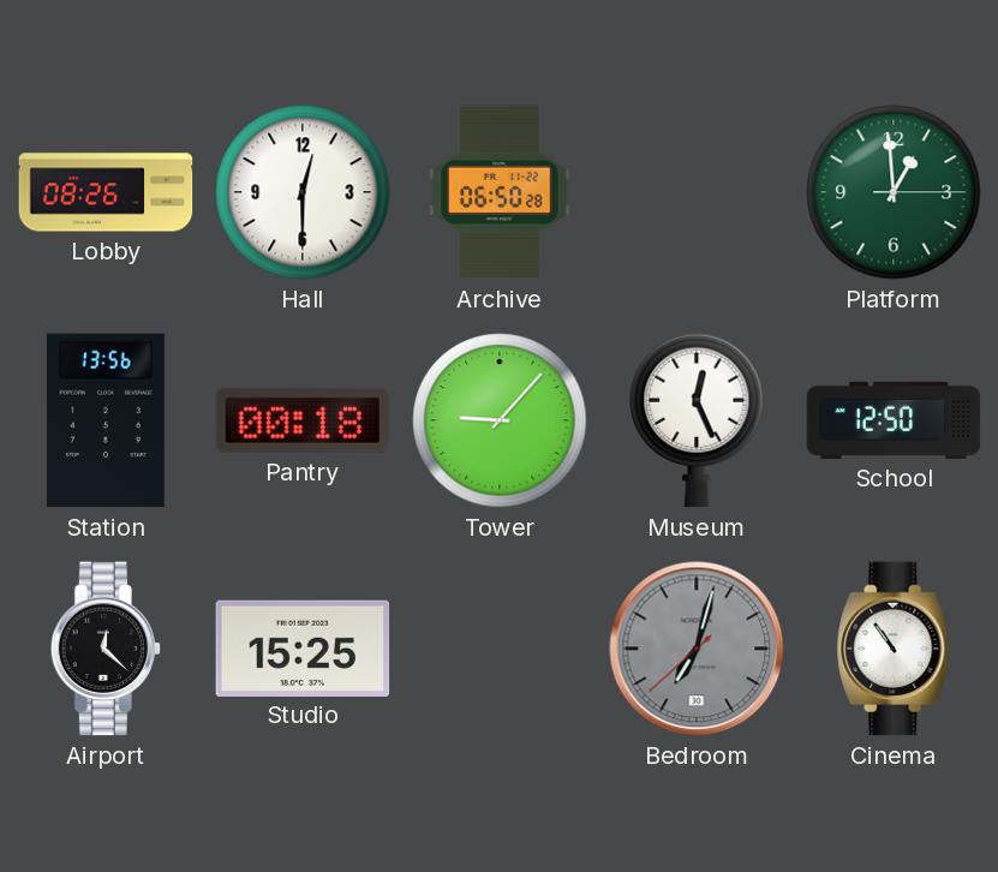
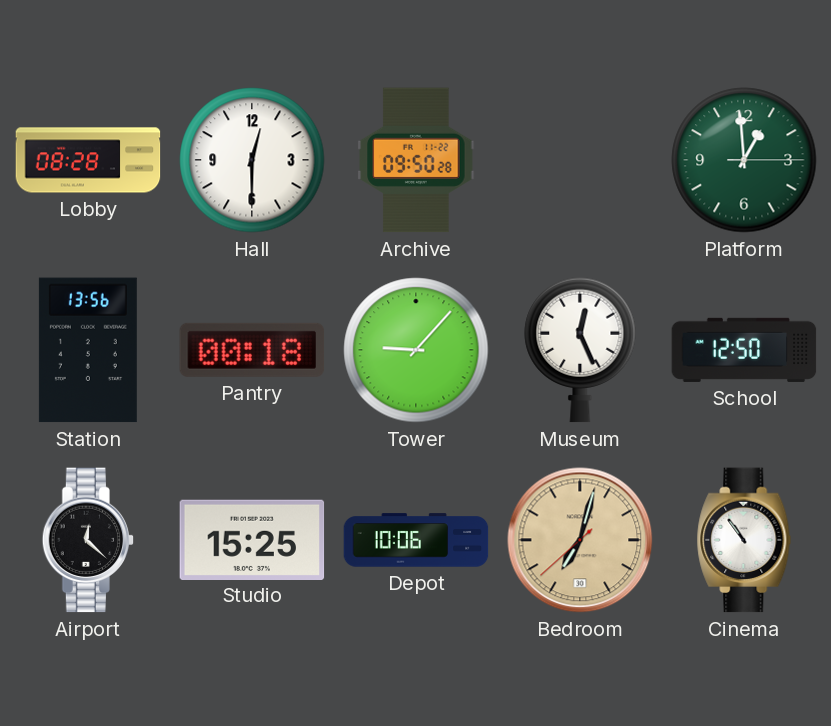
Lobby: 08:26 -> 08:28 (88, 160)
Archive: 06:50 -> 09:50 (416, 160)
Depot: none -> 10:06 (416, 540)
Bedroom dial: grey -> champagne (580, 540)
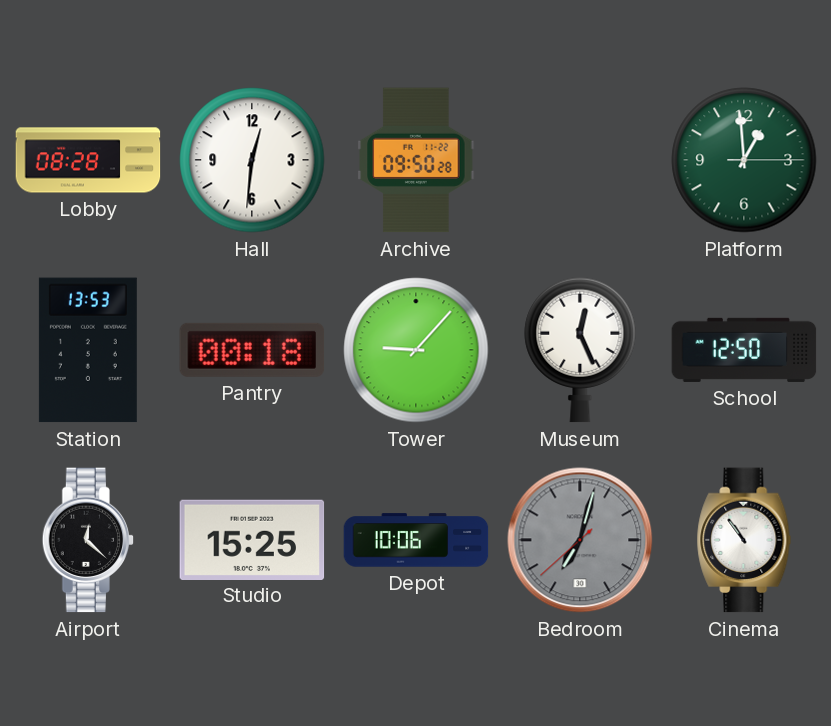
Hall: 12:30 -> 12:31 (252, 160)
Station: 13:56 -> 13:53 (88, 350)
Bedroom dial: champagne -> grey (580, 540)
